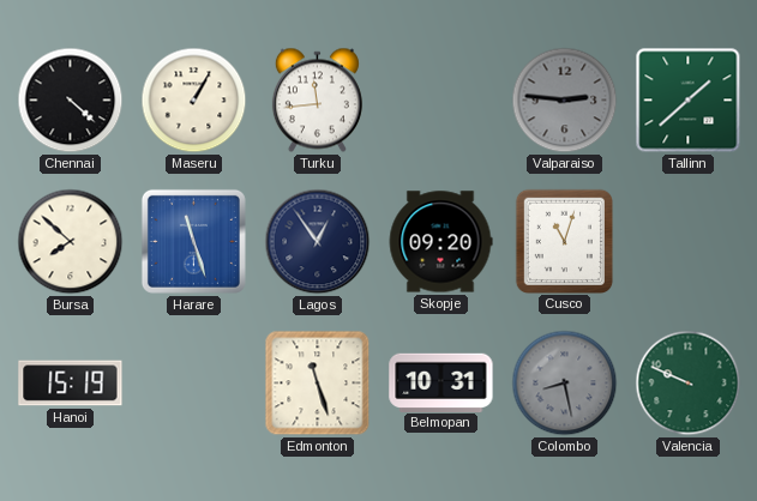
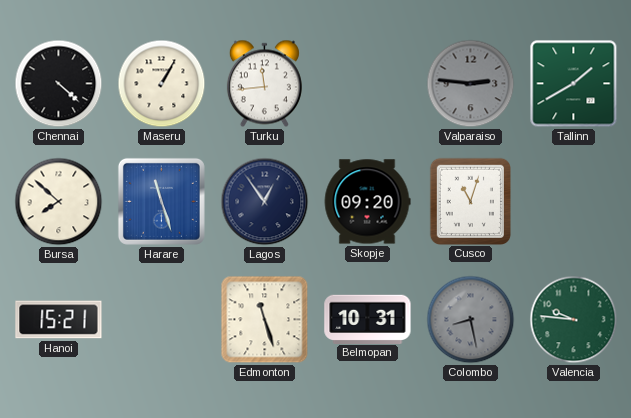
Tallinn: 1:38 -> 1:40 (574, 84)
Hanoi: 15:19 -> 15:21 (59, 320)
Valencia: 9:49 -> 9:46 (574, 320)
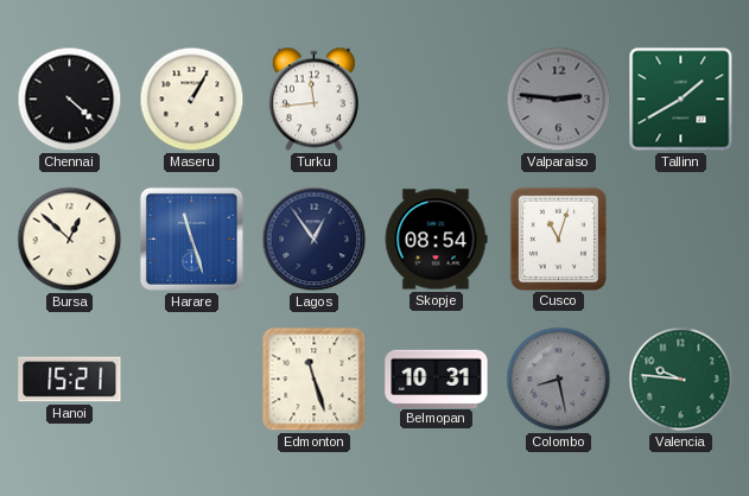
Bursa: 7:52 -> 12:52 (70, 240)
Skopje: 09:20 -> 08:54 (436, 240)
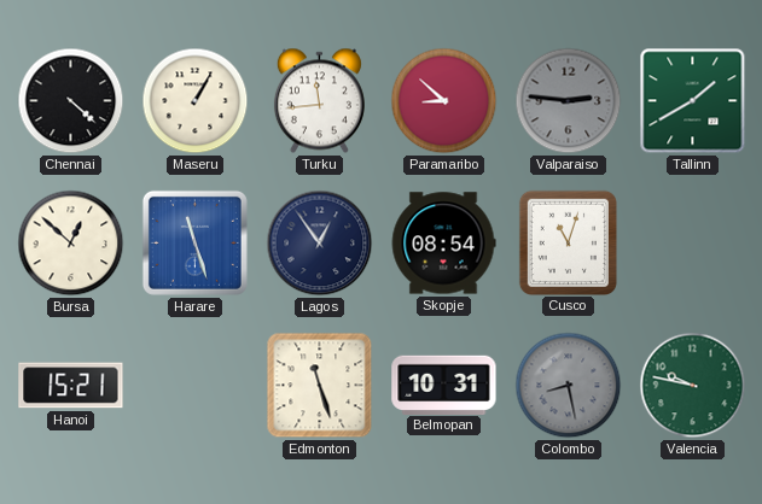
Paramaribo: none -> 8:52 (444, 101)
Valencia: 9:46 -> 9:47 (693, 386)
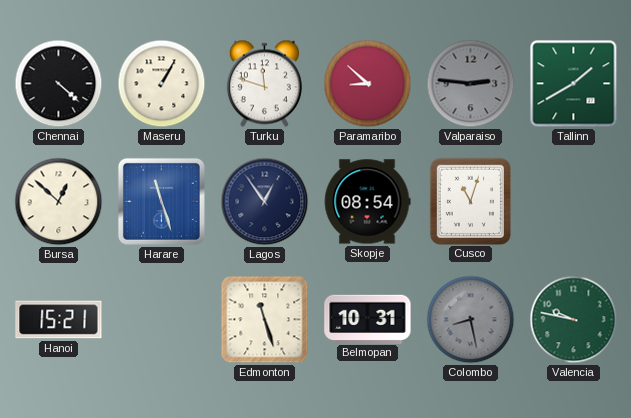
Turku: 11:44 -> 11:48 (264, 84)
